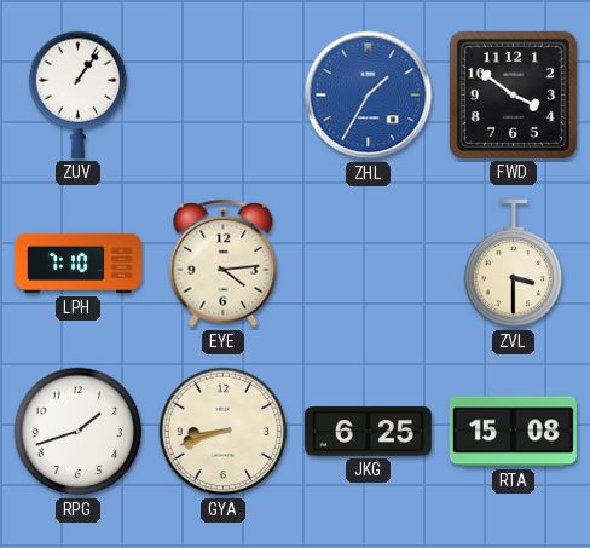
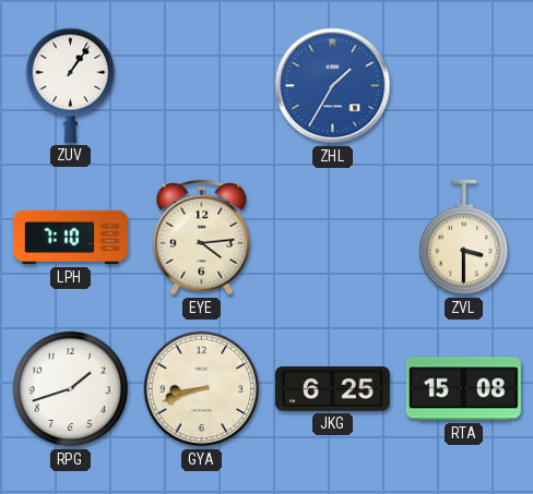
FWD: 3:51 -> none (513, 94)
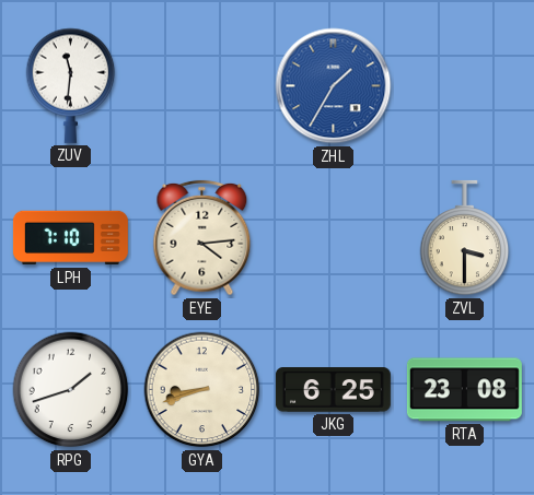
ZUV: 1:06 -> 11:31 (71, 85)
RTA: 15:08 -> 23:08 (464, 390)
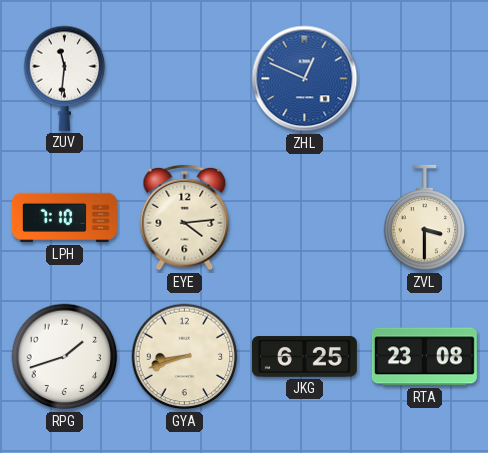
ZHL: 1:35 -> 12:49 (305, 79)
